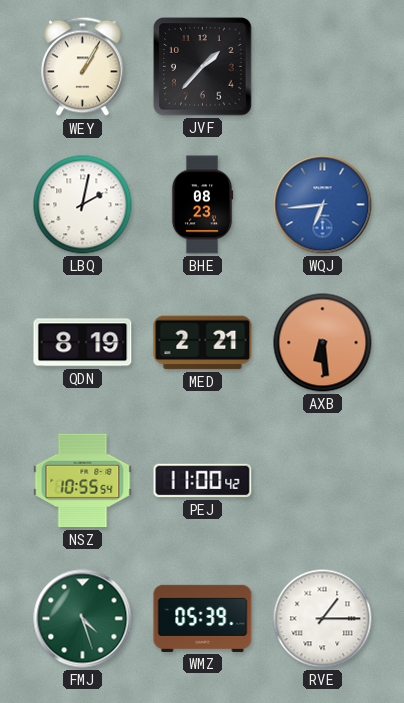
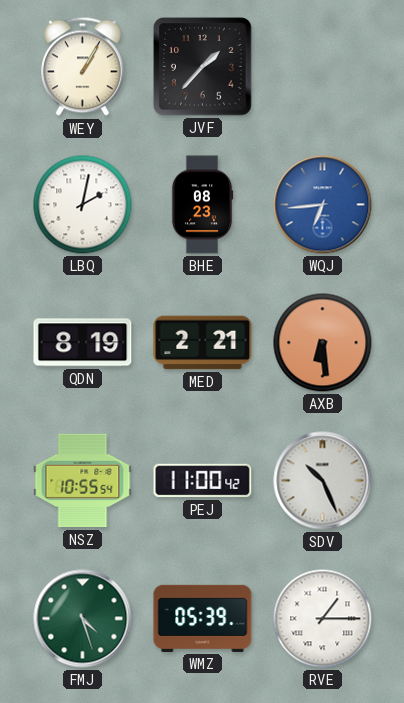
SDV: none -> 10:26 (323, 481)
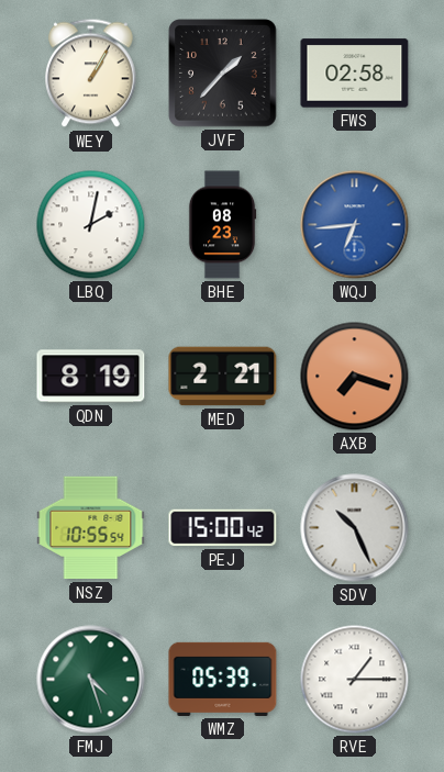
FWS: none -> 02:58 (355, 74)
AXB: 6:29 -> 7:18 (355, 377)
PEJ: 11:00 -> 15:00 (223, 528)
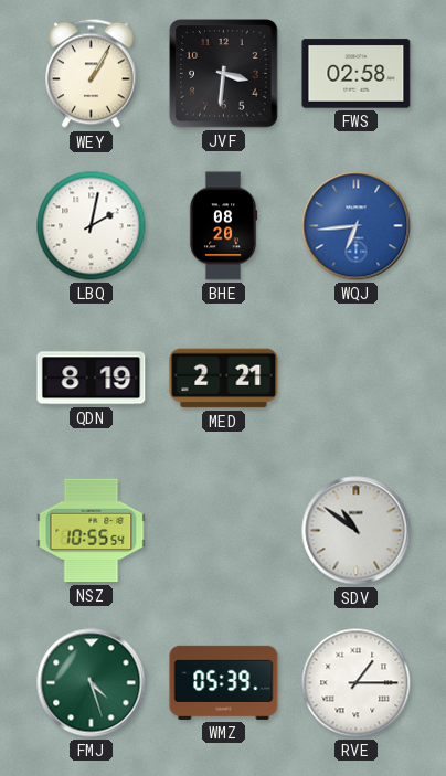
JVF: 1:37 -> 3:31 (224, 74)
BHE: 08:23 -> 08:20 (223, 226)
AXB: 7:18 -> none (355, 377)
PEJ: 15:00 -> none (223, 528)
SDV: 10:26 -> 10:51 (357, 531)
